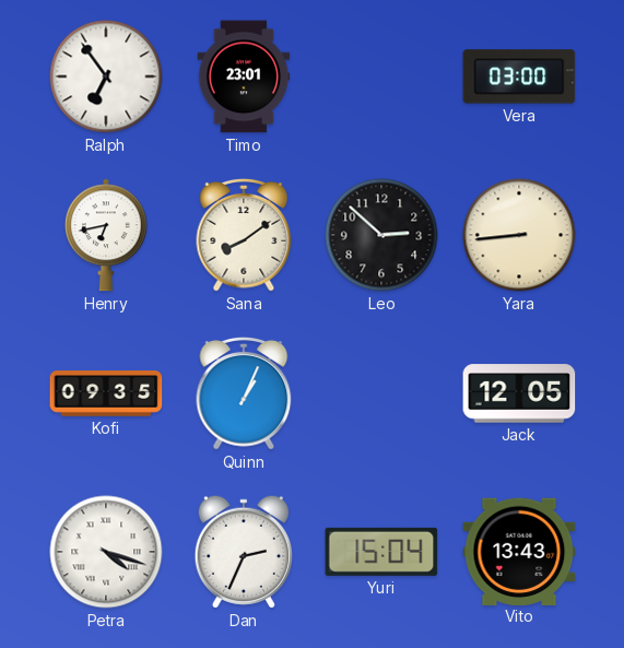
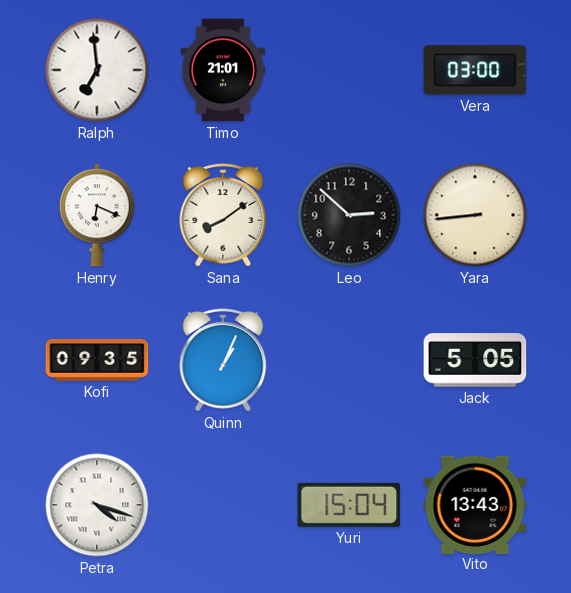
Ralph: 6:54 -> 6:59 (97, 70)
Timo: 23:01 -> 21:01 (223, 70)
Henry: 6:43 -> 6:19 (98, 215)
Jack: 12:05 -> 5:05 (475, 360)
Dan: 2:34 -> none (244, 552)
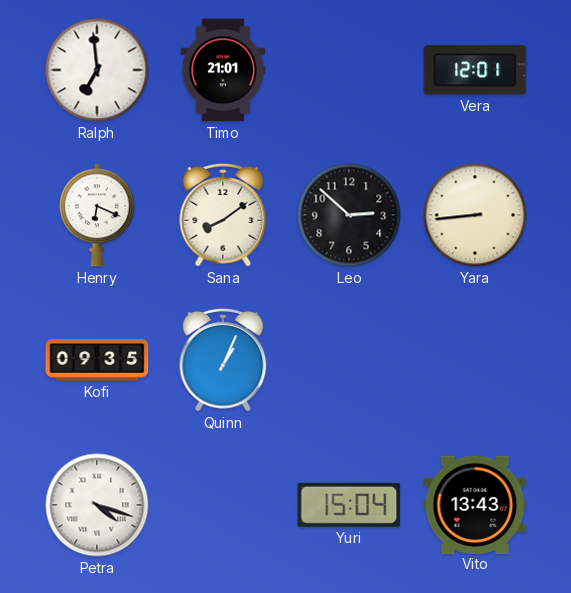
Vera: 03:00 -> 12:01 (475, 70)
Jack: 5:05 -> none (475, 360)
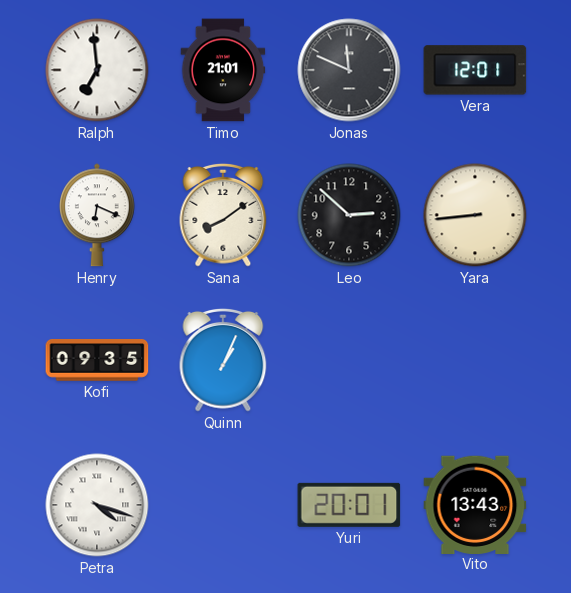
Jonas: none -> 11:49 (349, 70)
Yuri: 15:04 -> 20:01 (349, 505)
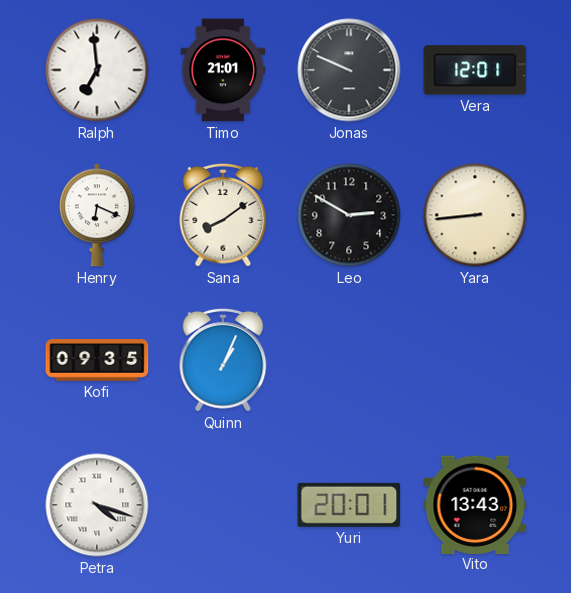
Jonas: 11:49 -> 9:49 (349, 70)
Leo: 2:52 -> 2:50 (349, 215)
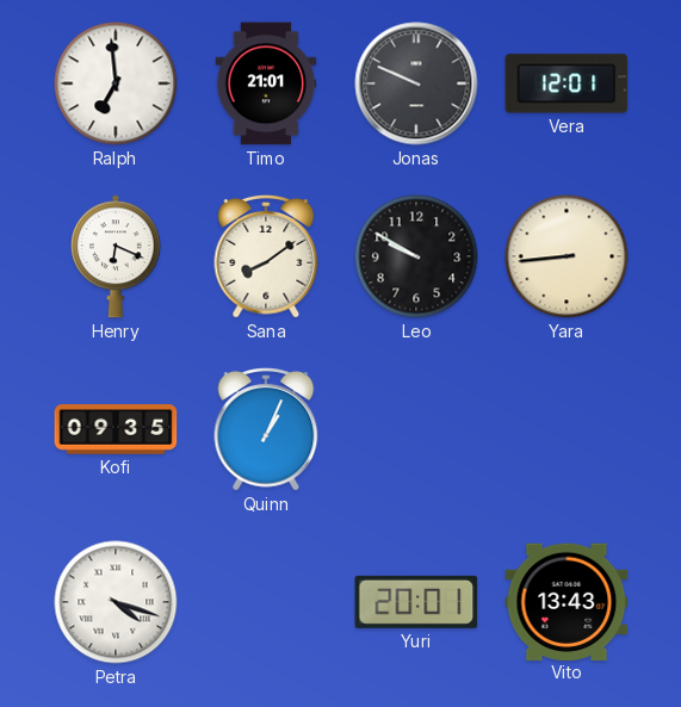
Leo: 2:50 -> 9:50 (416, 256)
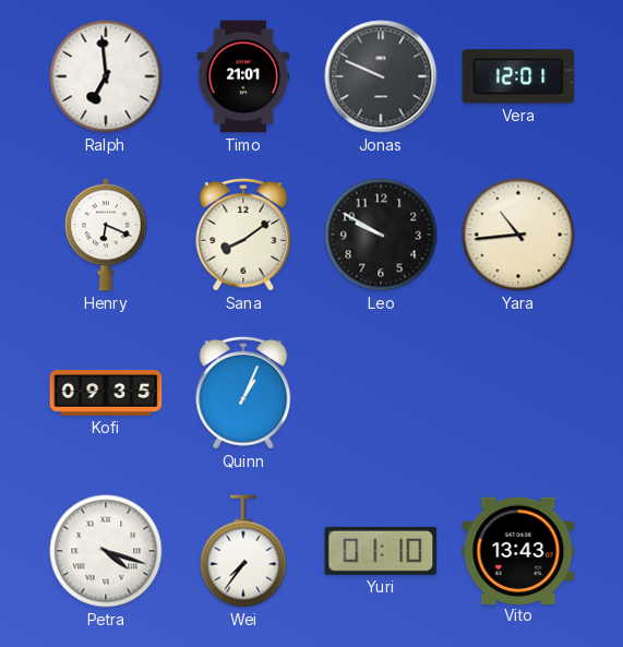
Yara: 8:44 -> 10:44 (518, 235)
Wei: none -> 7:36 (243, 551)
Yuri: 20:01 -> 01:10 (381, 551)
